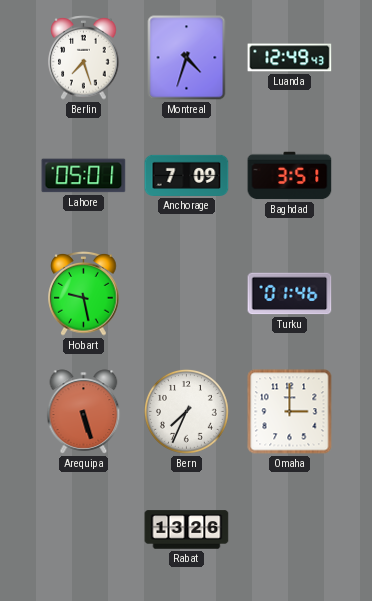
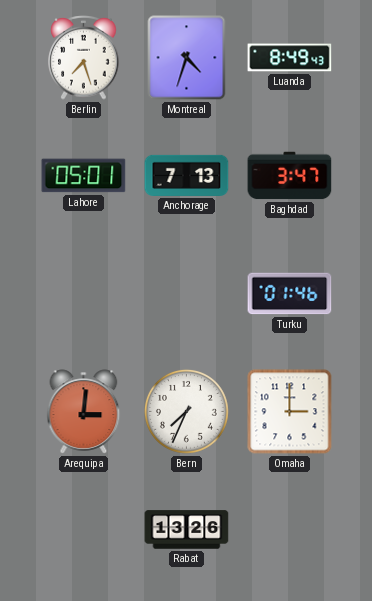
Luanda: 12:49 -> 8:49 (290, 58)
Anchorage: 7:09 -> 7:13 (187, 175)
Baghdad: 3:51 -> 3:47 (290, 176)
Hobart: 9:28 -> none (84, 294)
Arequipa: 5:27 -> 3:01 (84, 412)
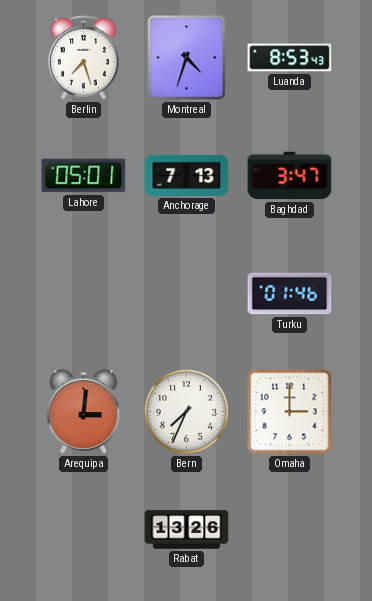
Luanda: 8:49 -> 8:53 (290, 58)
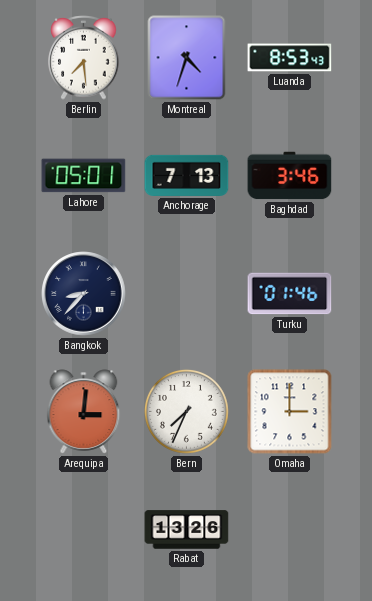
Berlin: 7:27 -> 7:29 (84, 58)
Baghdad: 3:47 -> 3:46 (290, 176)
Bangkok: none -> 8:37 (84, 294)
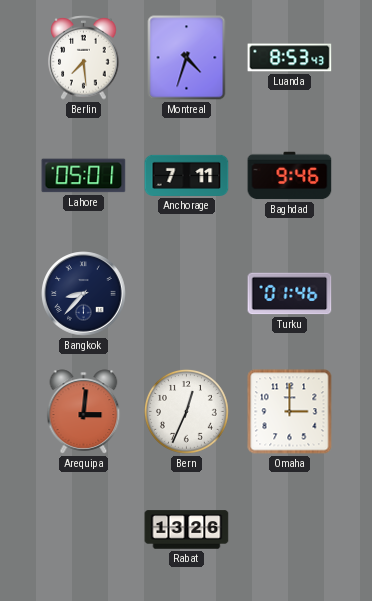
Anchorage: 7:13 -> 7:11 (187, 175)
Baghdad: 3:46 -> 9:46 (290, 176)
Bern: 7:34 -> 12:34 (186, 411)
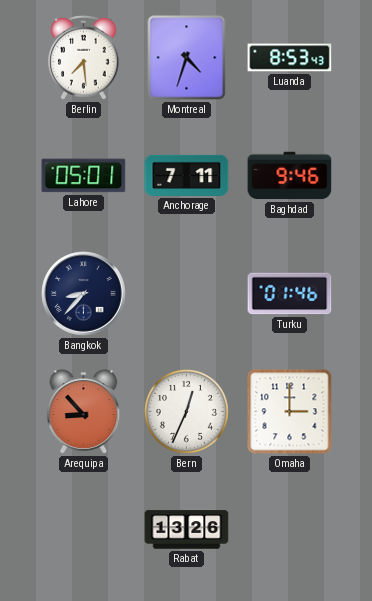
Arequipa: 3:01 -> 8:53 (84, 412)
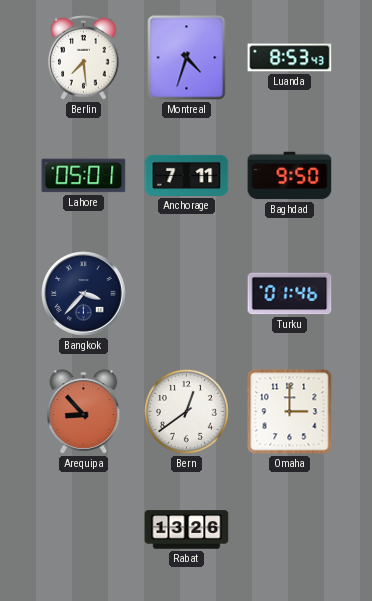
Baghdad: 9:46 -> 9:50 (290, 176)
Bangkok: 8:37 -> 3:37 (84, 294)
Bern: 12:34 -> 12:39 (186, 411)
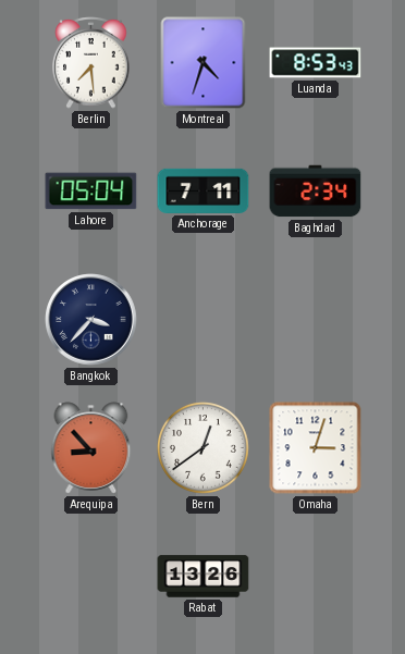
Lahore: 05:01 -> 05:04 (91, 192)
Baghdad: 9:50 -> 2:34 (316, 192)
Turku: 01:46 -> none (290, 294)
Omaha: 3:00 -> 3:03 (316, 448)
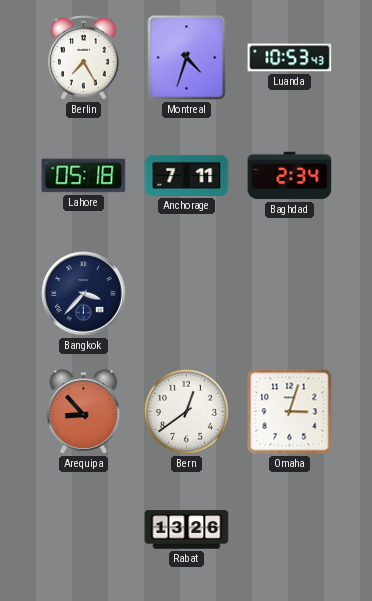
Berlin: 7:29 -> 7:25 (84, 58)
Luanda: 8:53 -> 10:53 (290, 58)
Lahore: 05:04 -> 05:18 (84, 176)
